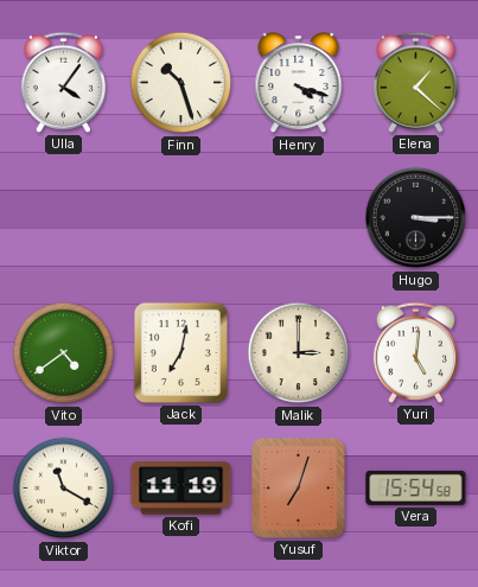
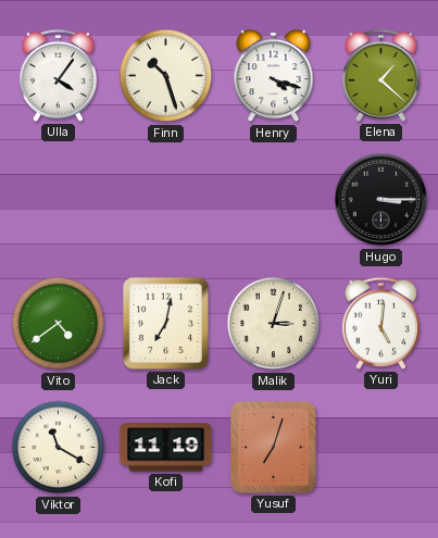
Malik: 3:00 -> 3:03 (274, 324)
Vera: 15:54 -> none (416, 487)
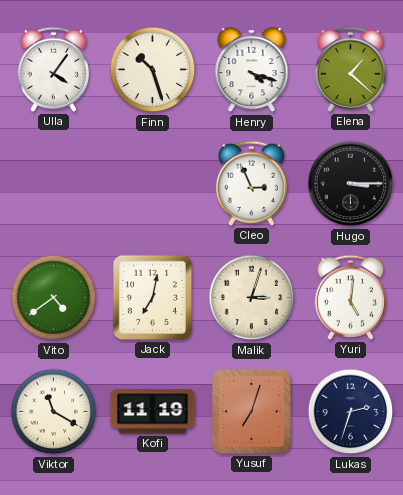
Cleo: none -> 2:56 (251, 183)
Lukas: none -> 2:33 (351, 412)
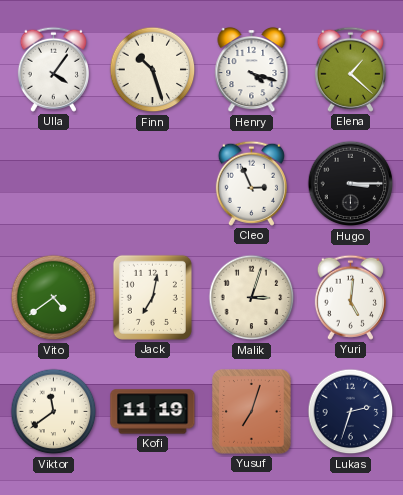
Viktor: 11:20 -> 11:39 (54, 412)
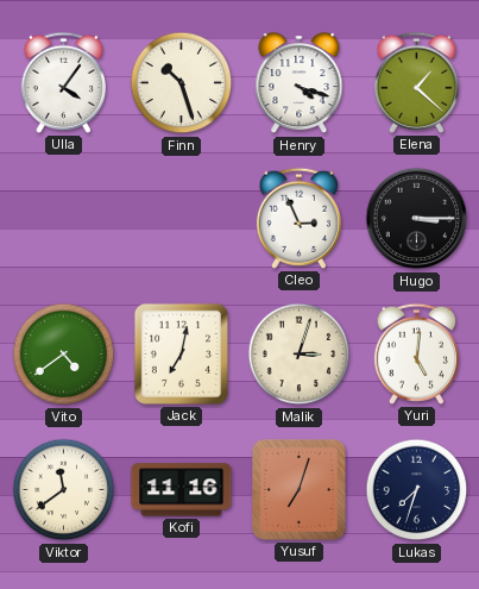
Kofi: 11:19 -> 11:16 (182, 490)
Lukas: 2:33 -> 7:33 (417, 490)
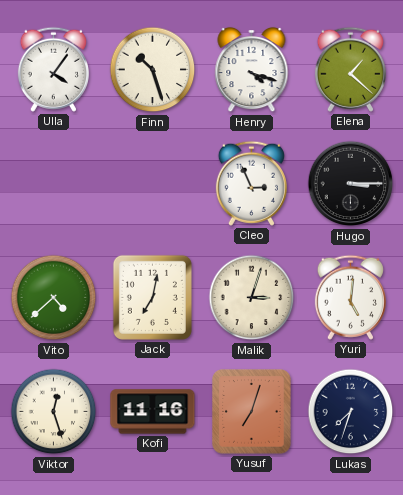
Vito: 4:39 -> 4:38 (54, 298)
Viktor: 11:39 -> 12:27 (54, 412)
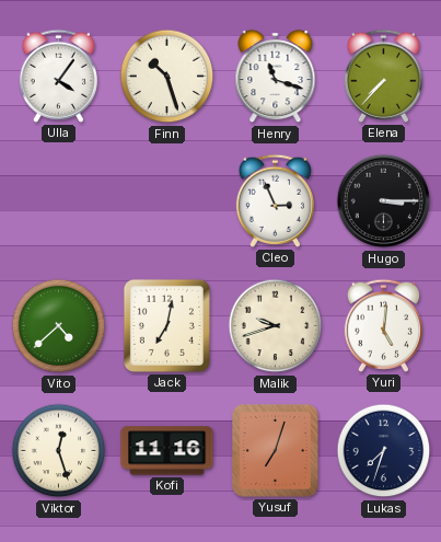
Henry: 4:18 -> 11:18 (276, 77)
Elena: 1:22 -> 7:37 (383, 76)
Malik: 3:03 -> 9:42 (276, 326)
